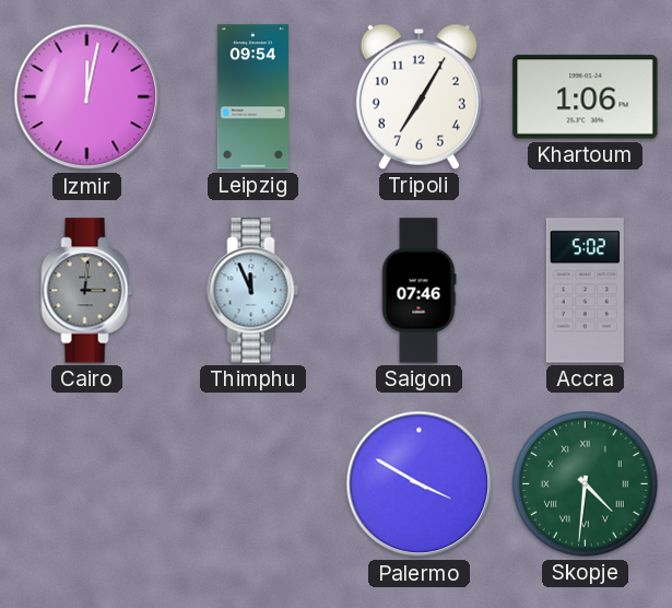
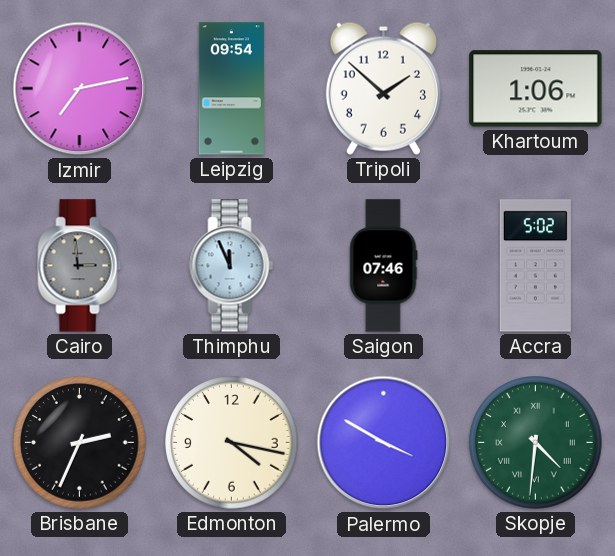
Izmir: 12:02 -> 7:13 (80, 89)
Tripoli: 7:05 -> 1:52 (383, 88)
Cairo: 3:01 -> 2:59 (80, 266)
Brisbane: none -> 2:34 (80, 443)
Edmonton: none -> 4:17 (232, 443)
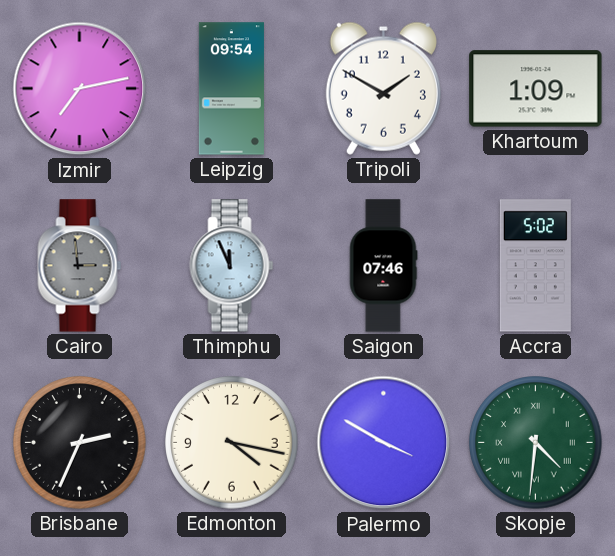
Tripoli: 1:52 -> 1:50 (383, 88)
Khartoum: 1:06 -> 1:09 (536, 89)
